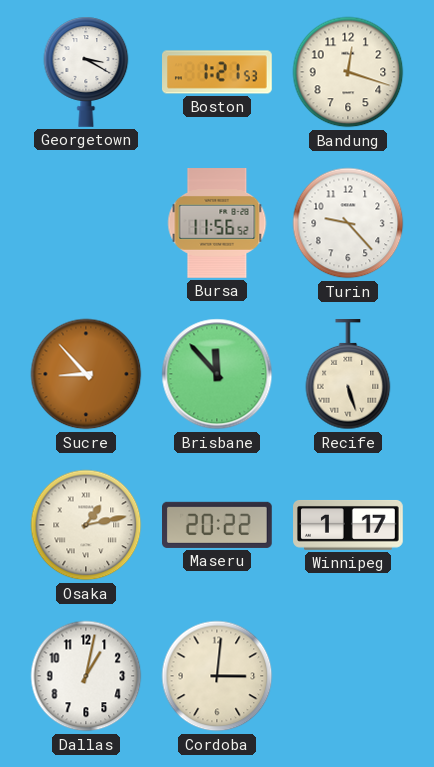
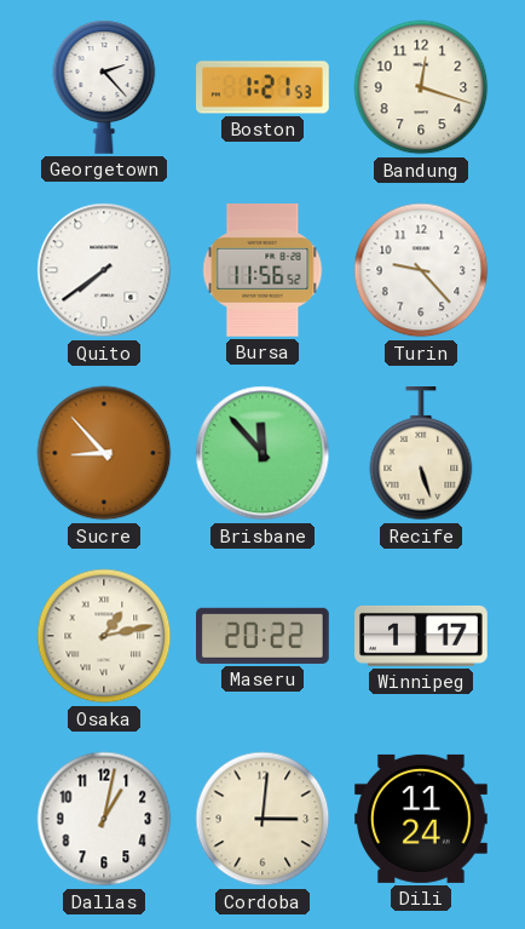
Georgetown: 3:20 -> 2:23 (104, 87)
Quito: none -> 7:39 (104, 270)
Dili: none -> 11:24 (422, 819)
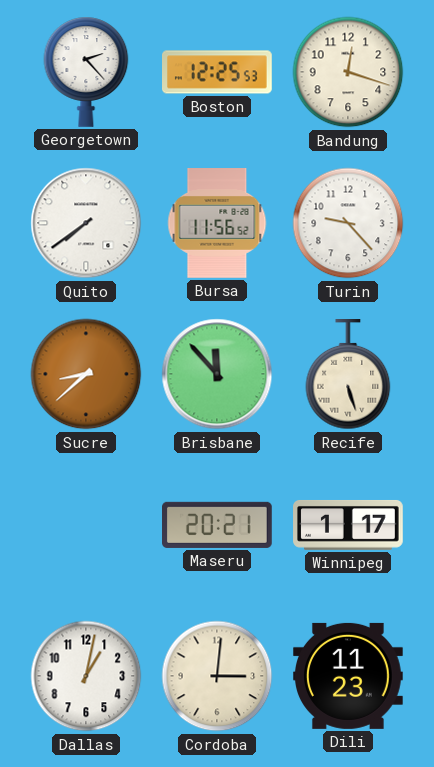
Boston: 1:21 -> 12:25 (218, 72)
Sucre: 8:53 -> 8:38 (86, 374)
Osaka: 1:13 -> none (104, 636)
Maseru: 20:22 -> 20:21 (218, 525)
Dili: 11:24 -> 11:23 (349, 676)
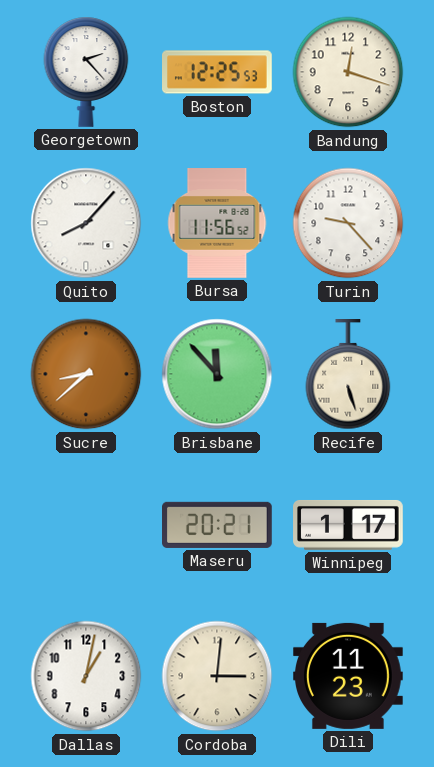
Quito: 7:39 -> 8:07 (86, 223)
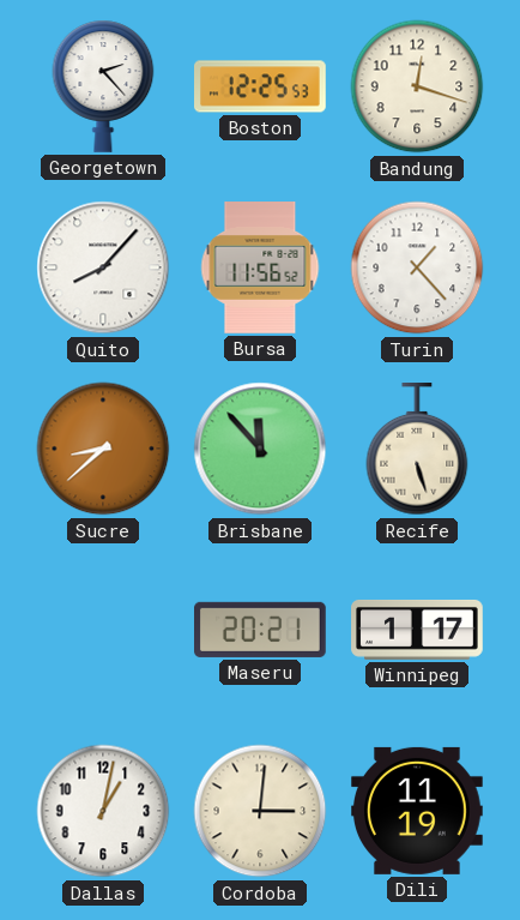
Turin: 9:23 -> 1:23 (417, 267)
Dili: 11:23 -> 11:19 (418, 811)
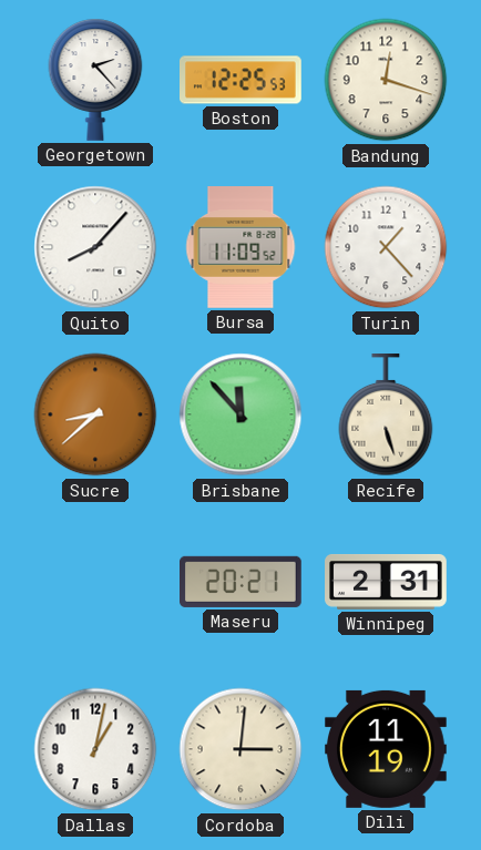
Bursa: 11:56 -> 11:09 (240, 248)
Winnipeg: 1:17 -> 2:31 (386, 582)
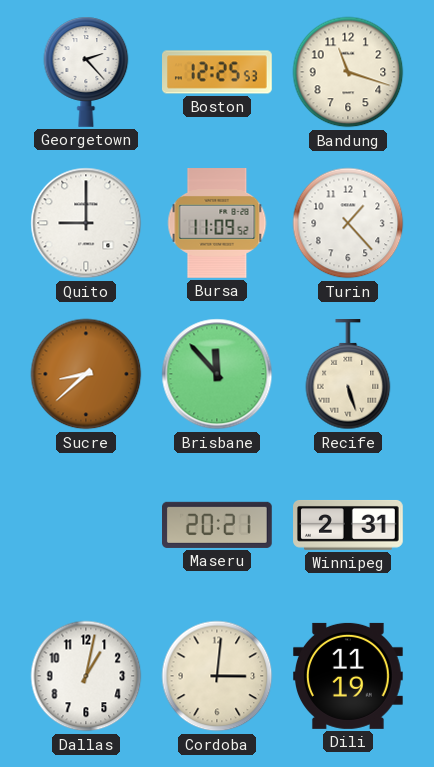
Bandung: 12:18 -> 11:18 (348, 72)
Quito: 8:07 -> 9:00 (86, 223)
